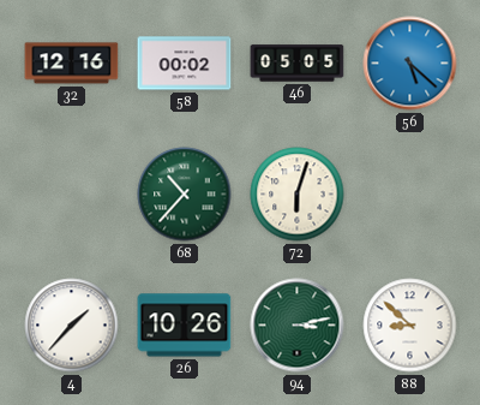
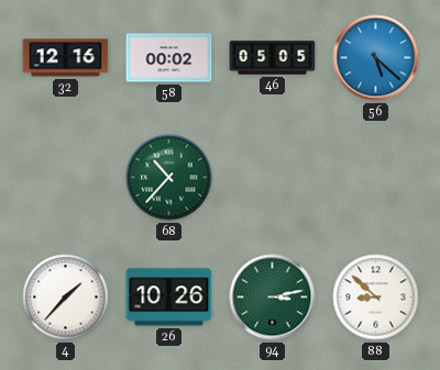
72: 6:03 -> none (298, 195)
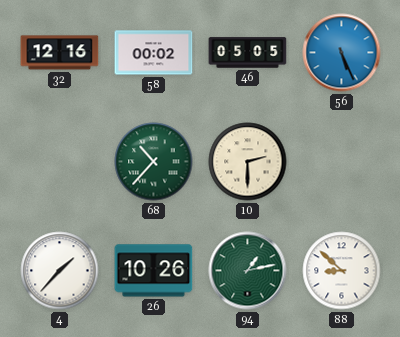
56: 5:22 -> 5:26 (342, 53)
10: none -> 2:30 (248, 162)
94: 3:13 -> 1:13 (248, 271)
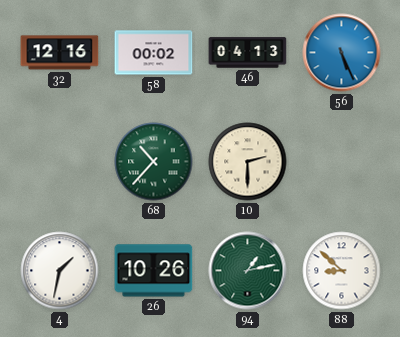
46: 05:05 -> 04:13 (248, 53)
4: 1:37 -> 1:32 (60, 271)
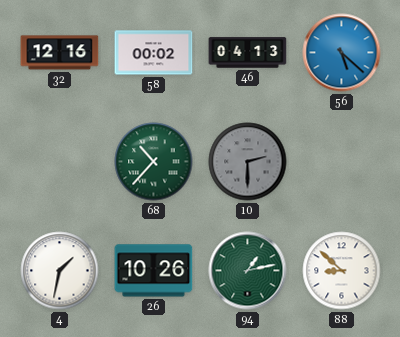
56: 5:26 -> 5:22 (342, 53)
10 dial: cream -> grey (248, 162)
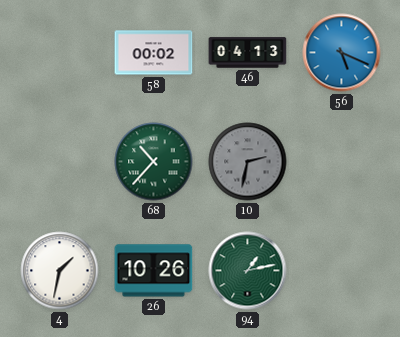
32: 12:16 -> none (60, 53)
56: 5:22 -> 5:19 (342, 53)
10: 2:30 -> 2:32 (248, 162)
88: 8:52 -> none (342, 271)
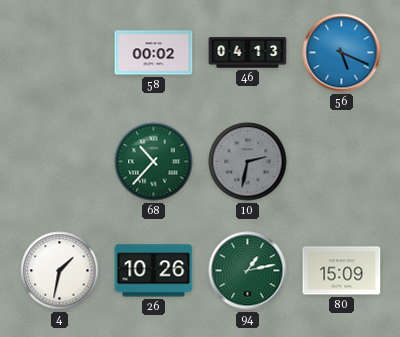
80: none -> 15:09 (342, 271)
